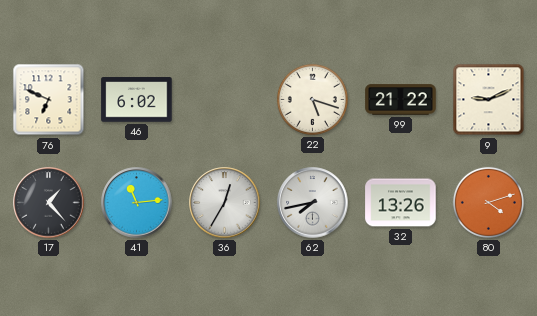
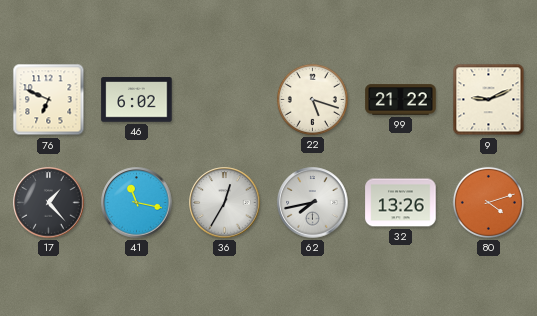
41: 11:14 -> 11:17 (137, 203)
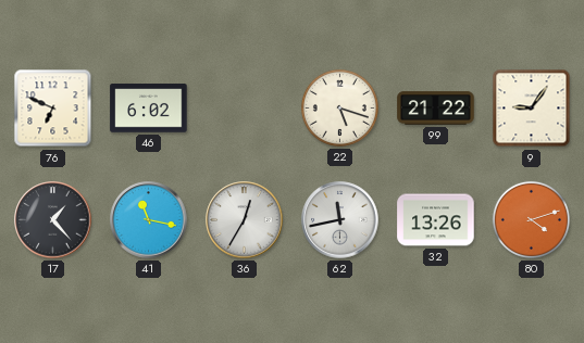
9: 9:11 -> 9:06 (532, 109)
62: 7:43 -> 11:43 (340, 220)
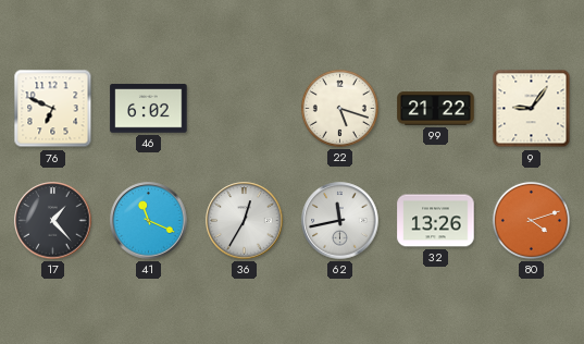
41: 11:17 -> 11:19 (149, 221)
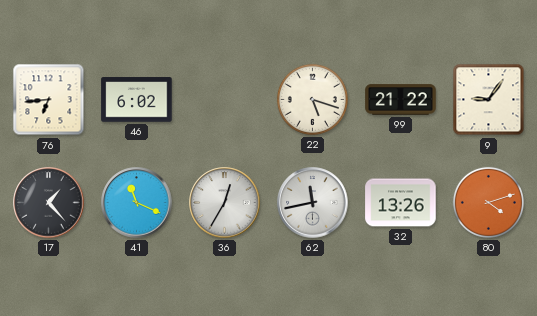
76: 6:49 -> 6:44 (49, 100)
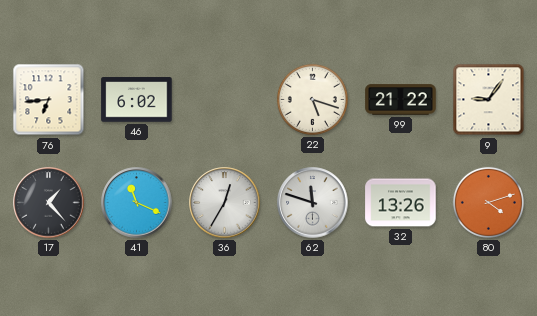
62: 11:43 -> 11:48 (313, 203)
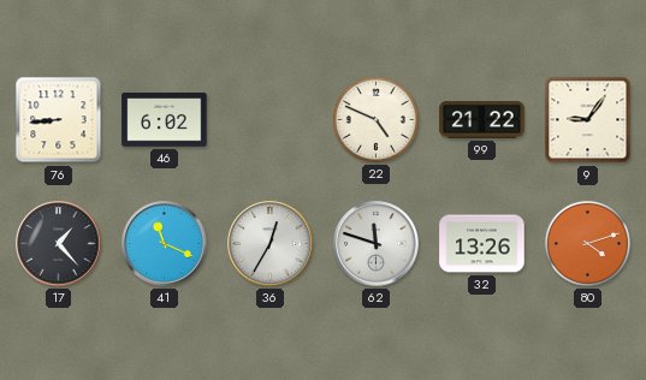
76: 6:44 -> 8:44 (59, 120)
22: 5:18 -> 4:49 (375, 119)
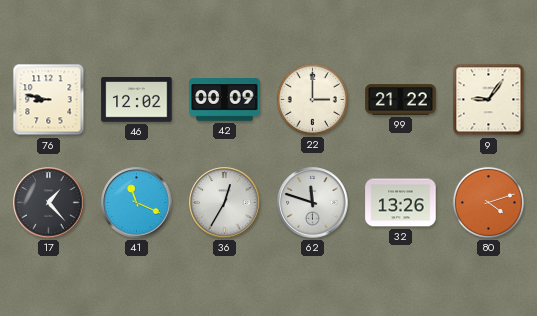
76: 8:44 -> 8:47 (49, 100)
46: 6:02 -> 12:02 (137, 100)
42: none -> 00:09 (225, 100)
22: 4:49 -> 3:00 (312, 99)
